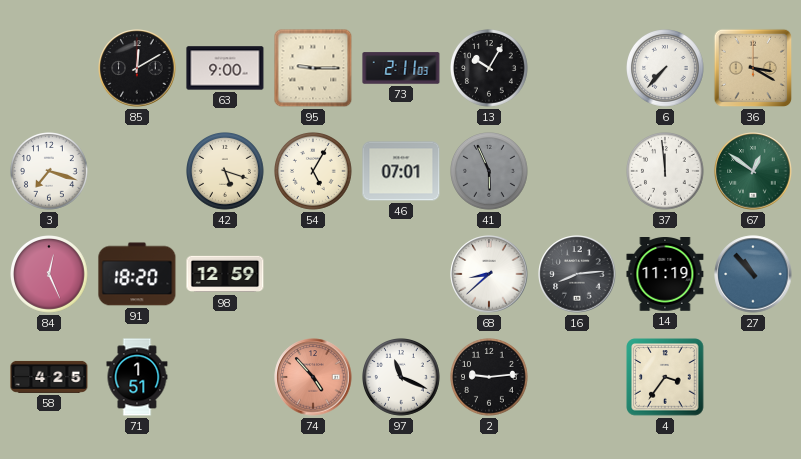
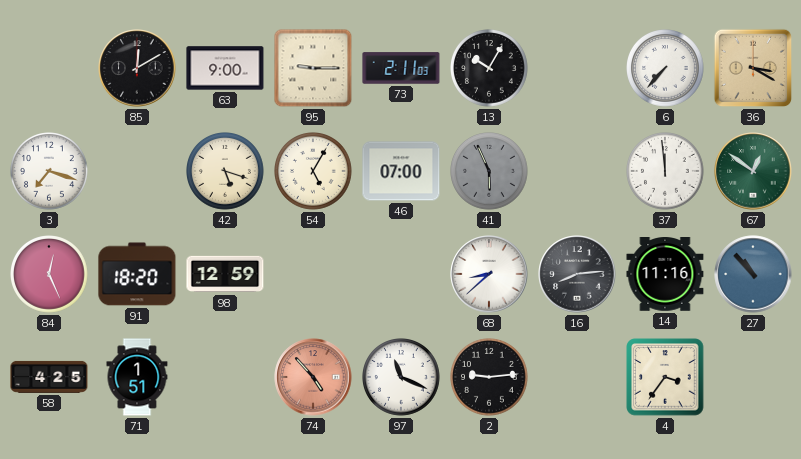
46: 07:01 -> 07:00 (401, 171)
14: 11:19 -> 11:16 (665, 275)
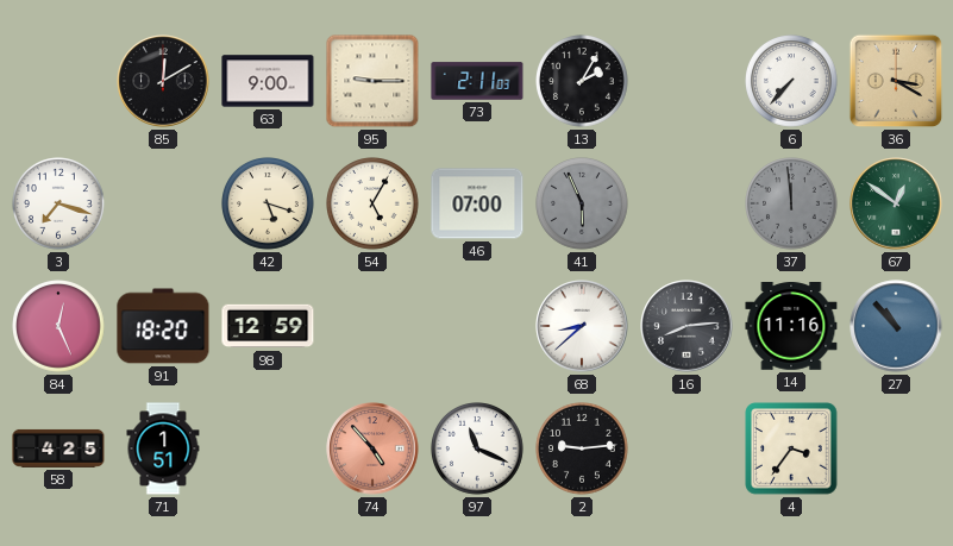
13: 10:05 -> 2:05 (583, 82)
37 dial: white -> grey (792, 205)
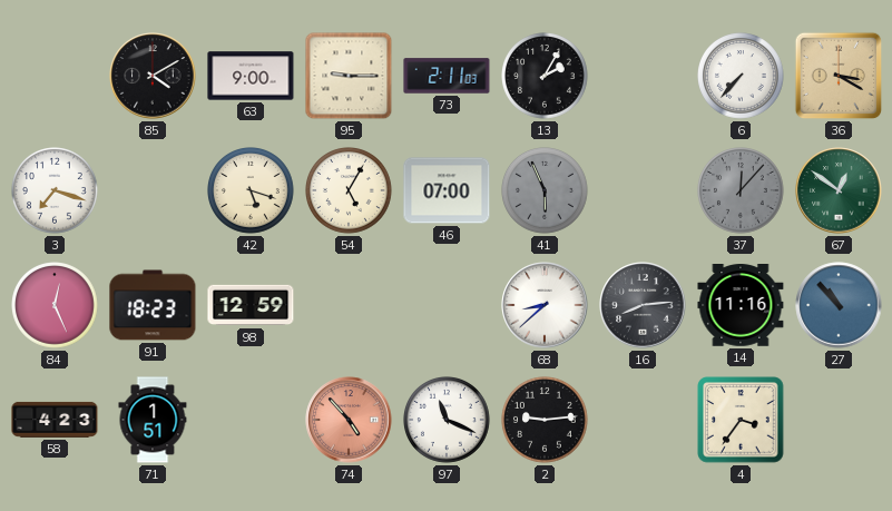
85: 12:10 -> 4:10 (153, 76)
37: 11:59 -> 12:07 (742, 191)
91: 18:20 -> 18:23 (153, 305)
58: 4:25 -> 4:23 (55, 420)
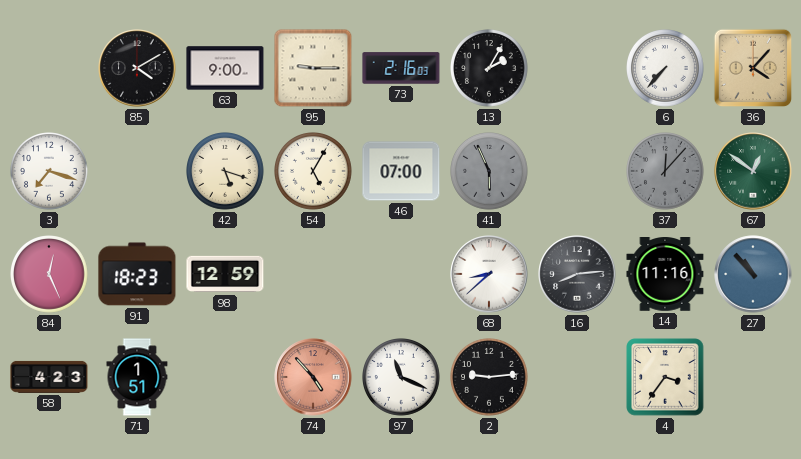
73: 2:11 -> 2:16 (401, 68)
36: 3:20 -> 4:07 (753, 68)
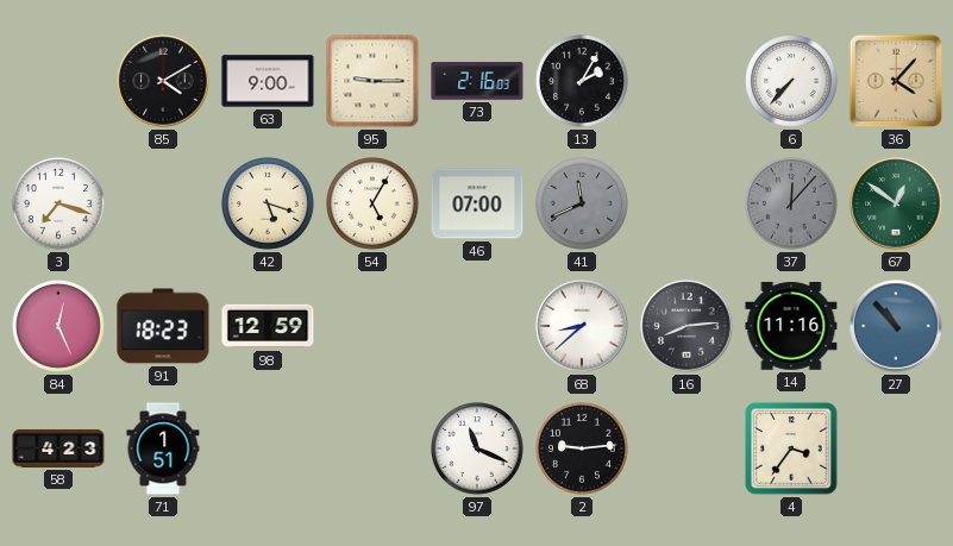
41: 5:56 -> 11:41 (583, 205)
74: 4:53 -> none (313, 377)
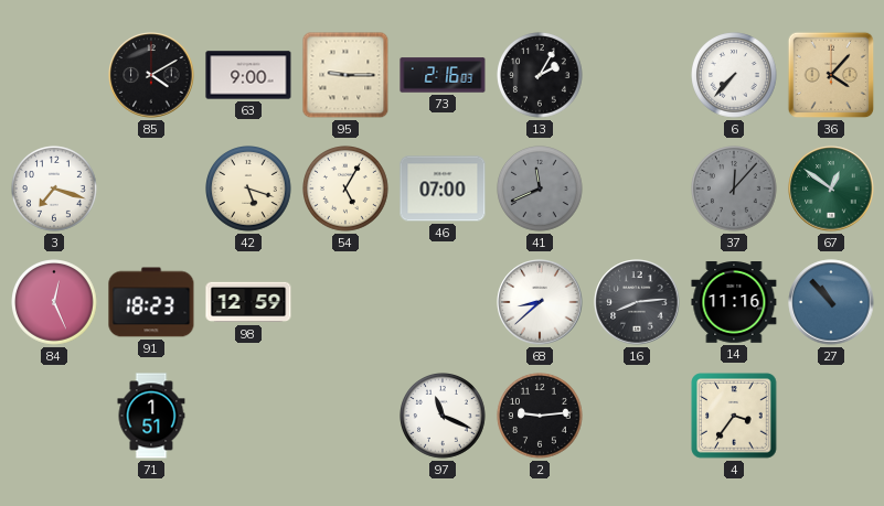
58: 4:23 -> none (58, 448)
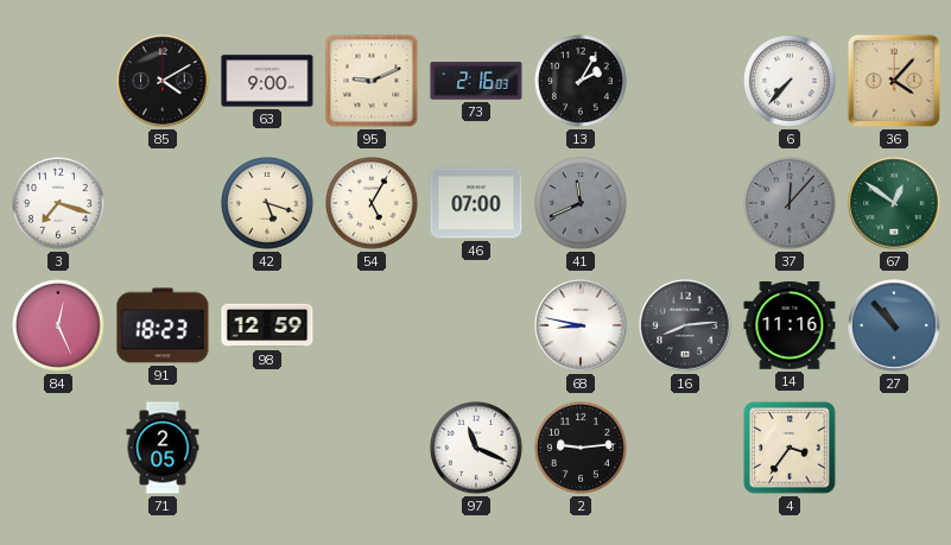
95: 9:15 -> 9:11 (372, 81)
68: 8:38 -> 8:47 (581, 325)
71: 1:51 -> 2:05 (163, 448)
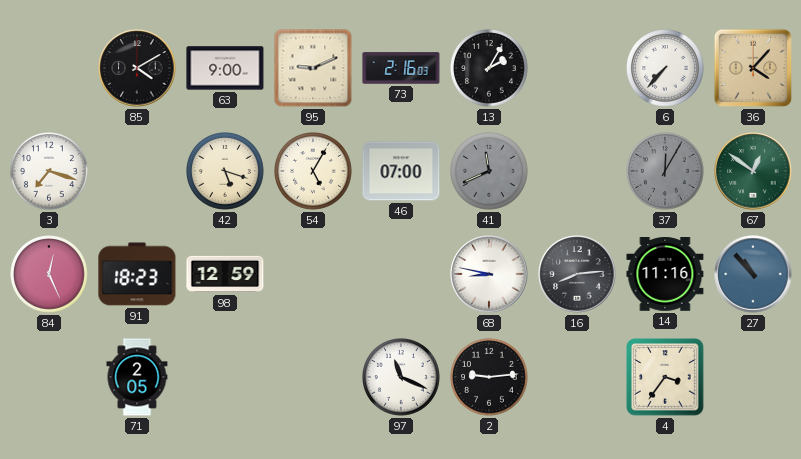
37: 12:07 -> 12:05 (666, 172)
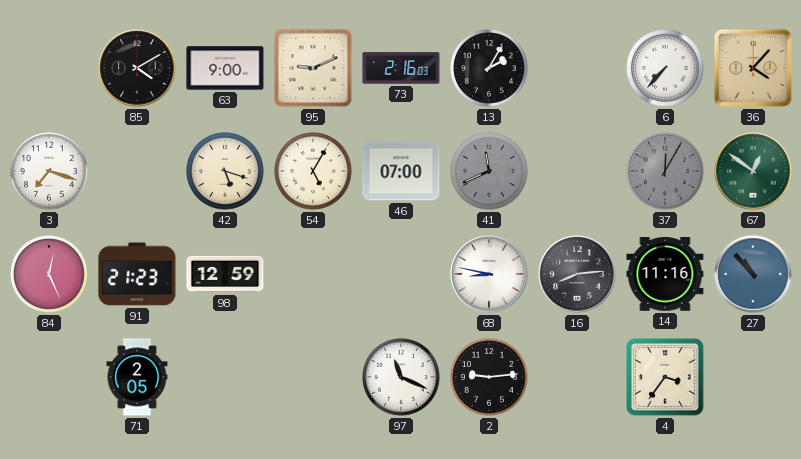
91: 18:23 -> 21:23 (137, 274)
